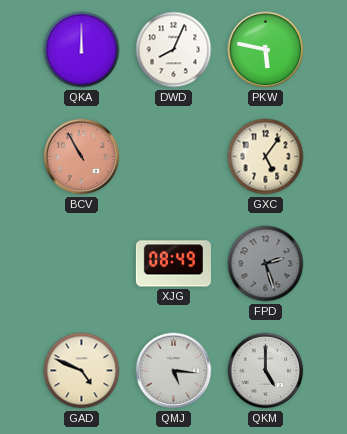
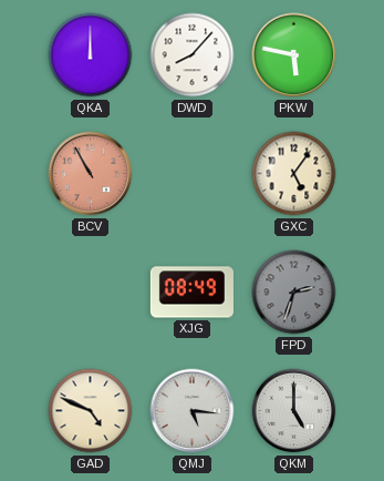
DWD: 8:04 -> 8:07 (193, 55)
FPD: 2:27 -> 2:33 (294, 293)
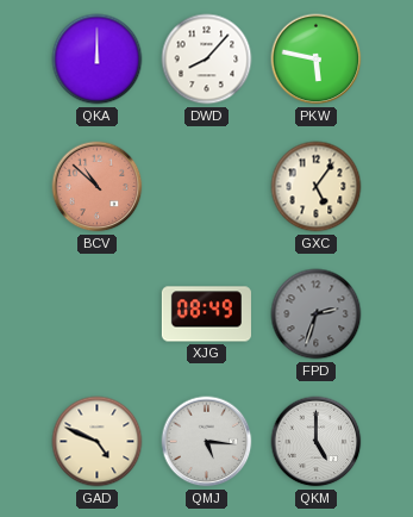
BCV: 10:55 -> 10:52 (98, 187)
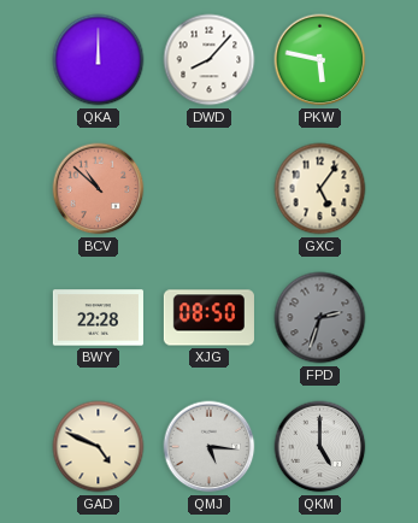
BWY: none -> 22:28 (98, 318)
XJG: 08:49 -> 08:50 (208, 318)
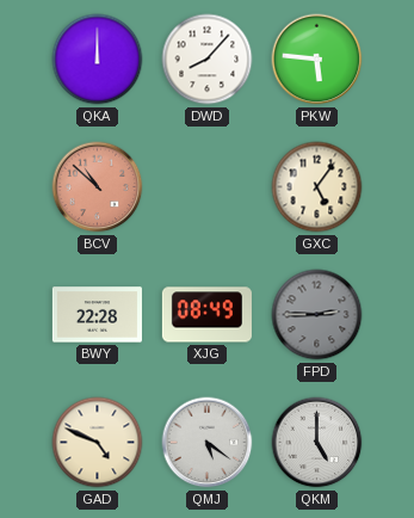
PKW: 5:47 -> 5:46 (317, 60)
XJG: 08:50 -> 08:49 (206, 315)
FPD: 2:33 -> 2:45 (317, 315)
QMJ: 5:16 -> 5:21 (208, 443)
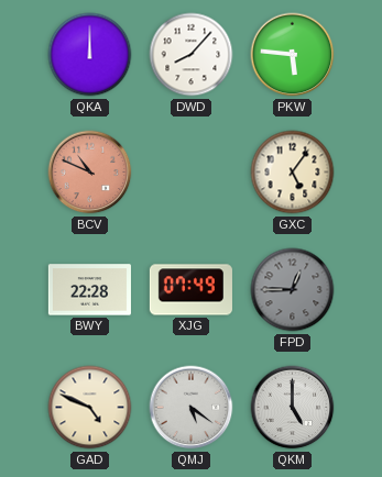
BCV: 10:52 -> 10:49 (90, 173)
XJG: 08:49 -> 07:49 (190, 290)
FPD: 2:45 -> 12:45 (293, 290)
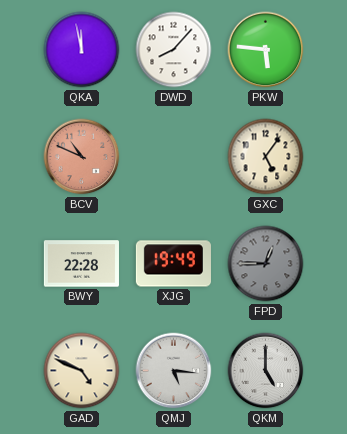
QKA: 12:00 -> 11:58 (82, 50)
XJG: 07:49 -> 19:49 (173, 264)
QMJ: 5:21 -> 5:16 (174, 371)
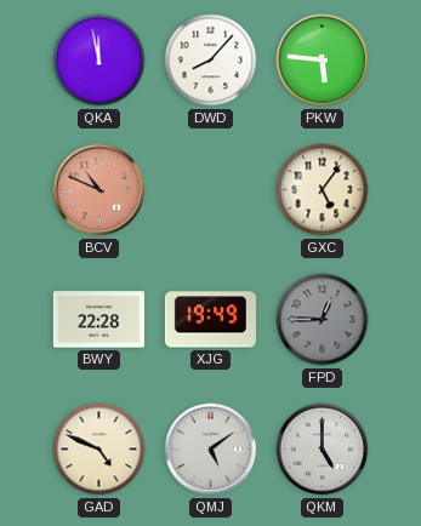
QMJ: 5:16 -> 5:09 (211, 450)
